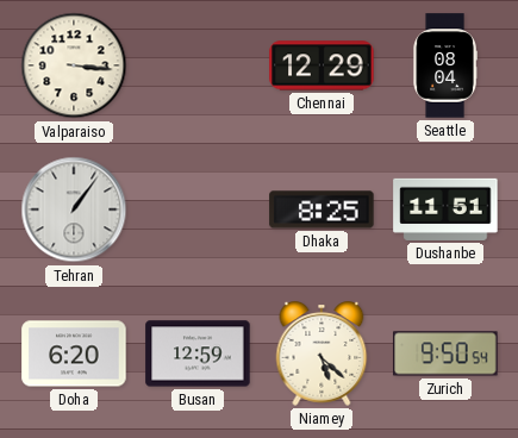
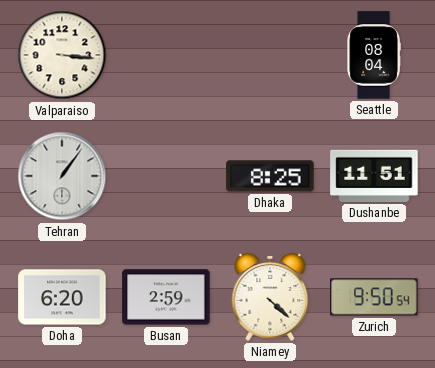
Chennai: 12:29 -> none (322, 65)
Busan: 12:59 -> 2:59 (166, 297)
Niamey: 5:22 -> 4:22 (270, 297)
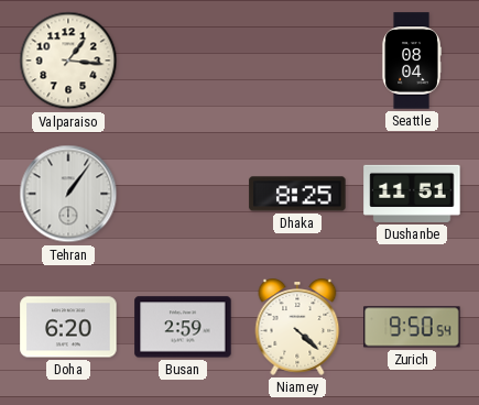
Valparaiso: 3:16 -> 1:16 (68, 61)
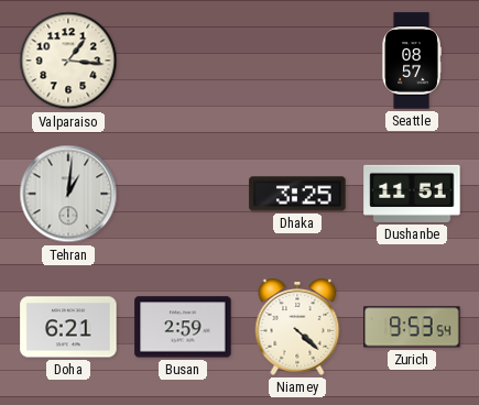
Seattle: 08:04 -> 08:57 (412, 61)
Tehran: 1:06 -> 1:01 (68, 194)
Dhaka: 8:25 -> 3:25 (297, 194)
Doha: 6:20 -> 6:21 (68, 327)
Zurich: 9:50 -> 9:53 (412, 327)
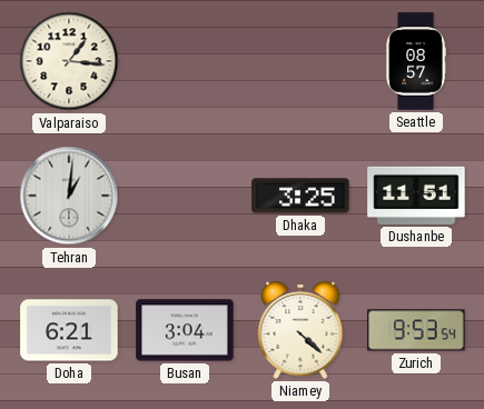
Busan: 2:59 -> 3:04 (185, 330)
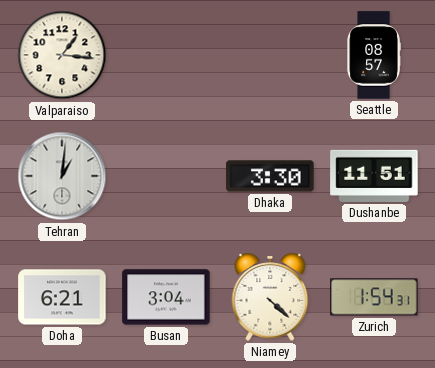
Dhaka: 3:25 -> 3:30 (270, 176)
Zurich: 9:53 -> 1:54 (374, 297)
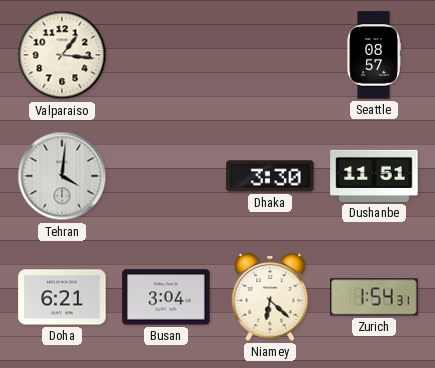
Tehran: 1:01 -> 4:01 (62, 176)
Niamey: 4:22 -> 6:22 (270, 297)
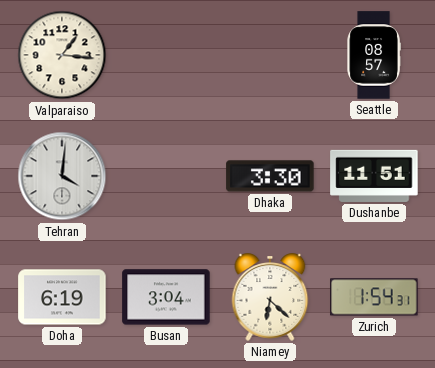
Doha: 6:21 -> 6:19 (62, 297)
